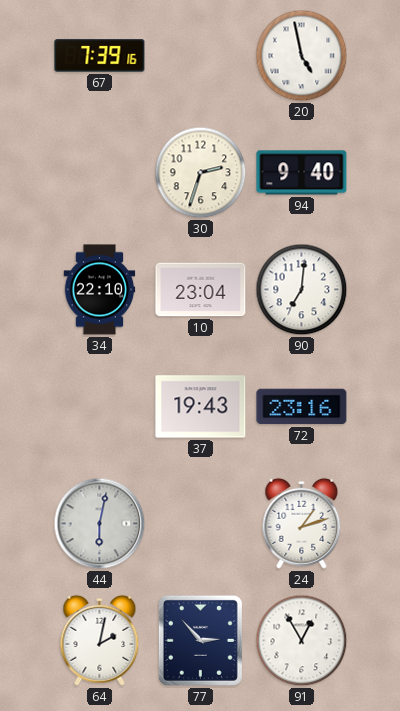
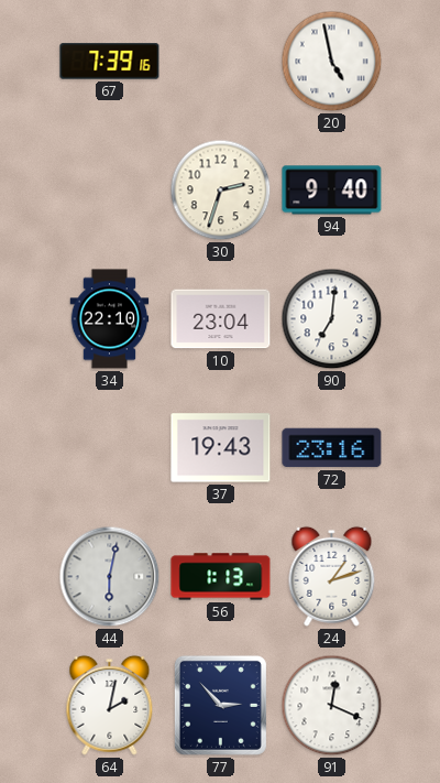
56: none -> 1:13 (221, 577)
91: 12:55 -> 12:19 (332, 706)
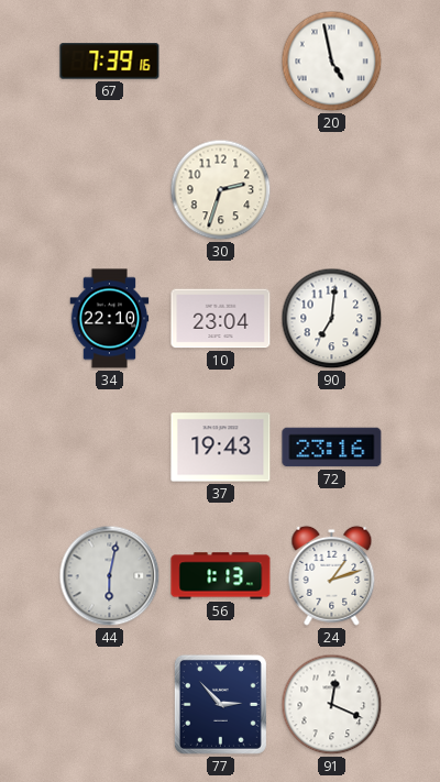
94: 9:40 -> none (332, 191)
64: 2:02 -> none (110, 705)
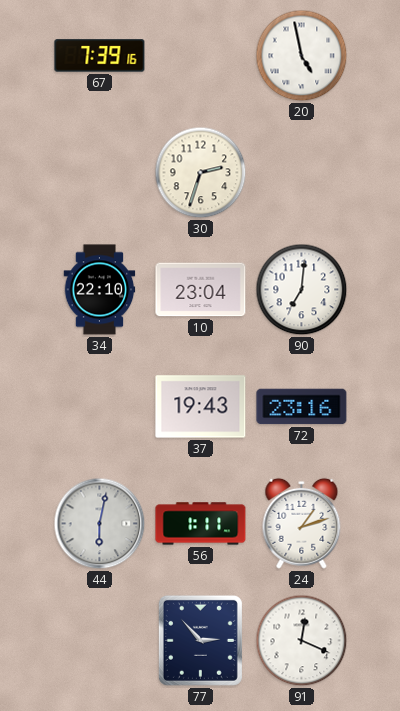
56: 1:13 -> 1:11 (201, 524)
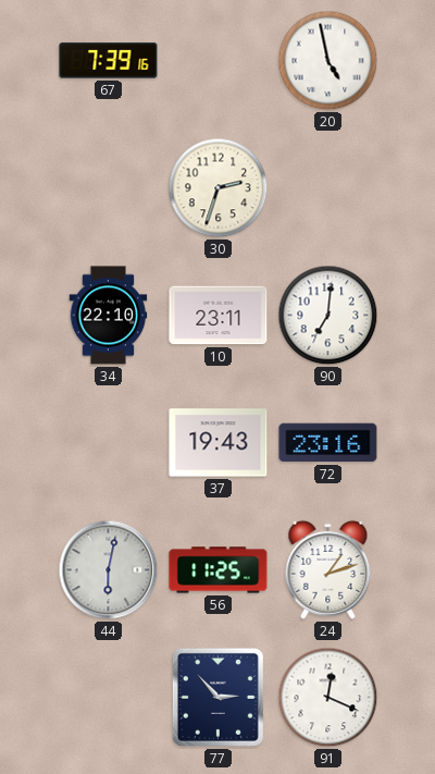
10: 23:04 -> 23:11 (219, 316)
56: 1:11 -> 11:25 (219, 570)
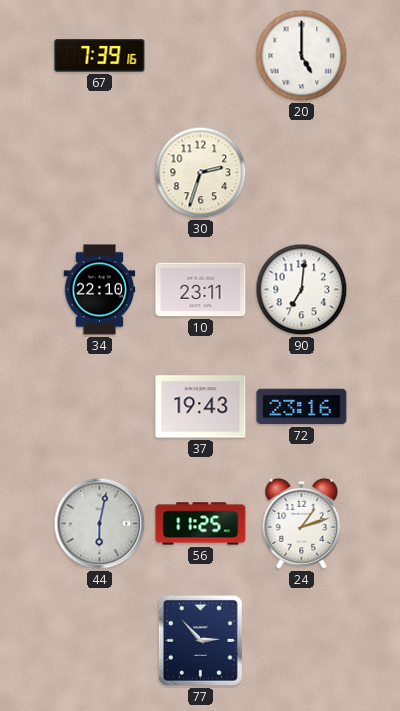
20: 4:58 -> 5:00 (302, 56)
91: 12:19 -> none (328, 698)
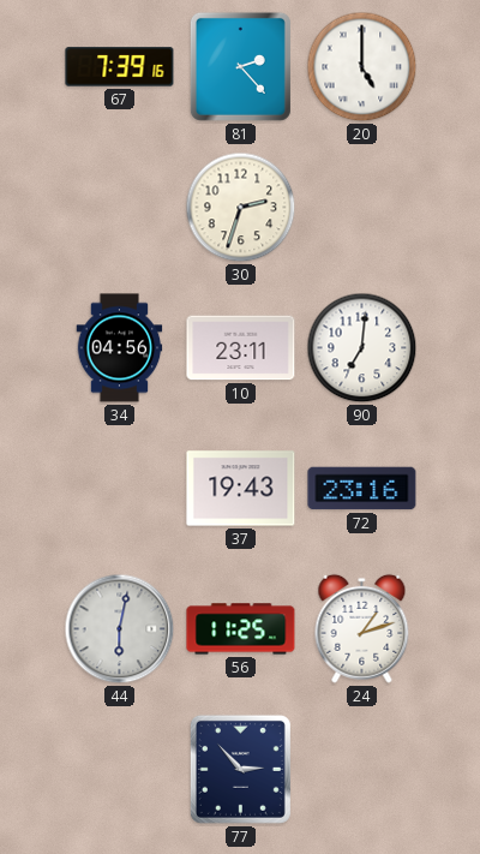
81: none -> 2:23 (240, 66)
34: 22:10 -> 04:56 (120, 348)
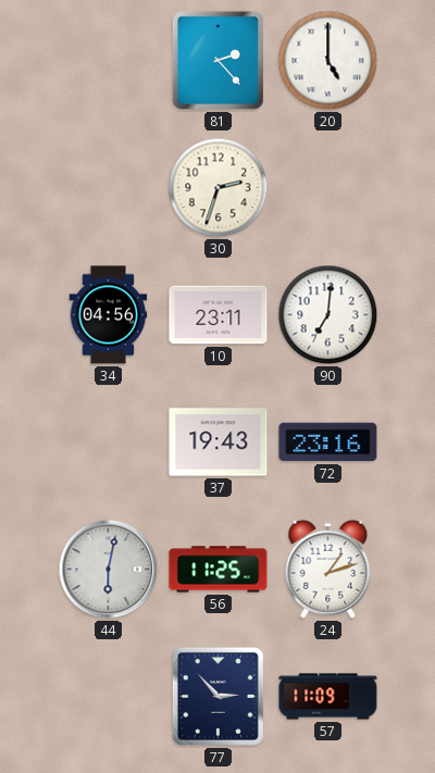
67: 7:39 -> none (120, 67)
57: none -> 11:09 (328, 697)
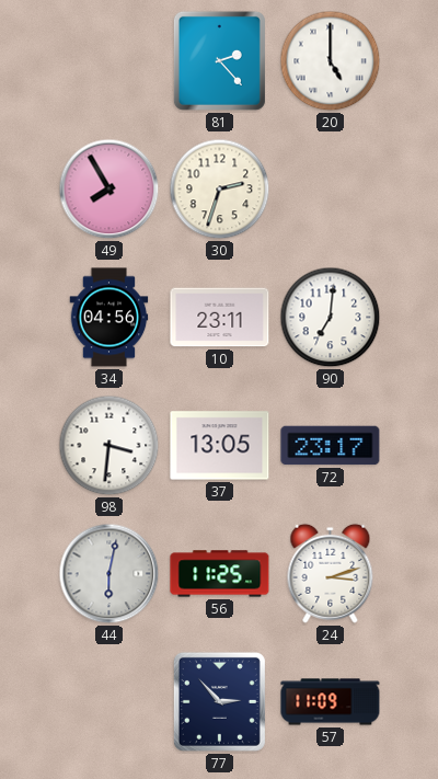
49: none -> 7:55 (109, 190)
98: none -> 3:31 (109, 446)
37: 19:43 -> 13:05 (220, 446)
72: 23:16 -> 23:17 (331, 446)
24: 1:12 -> 3:12 (331, 573)
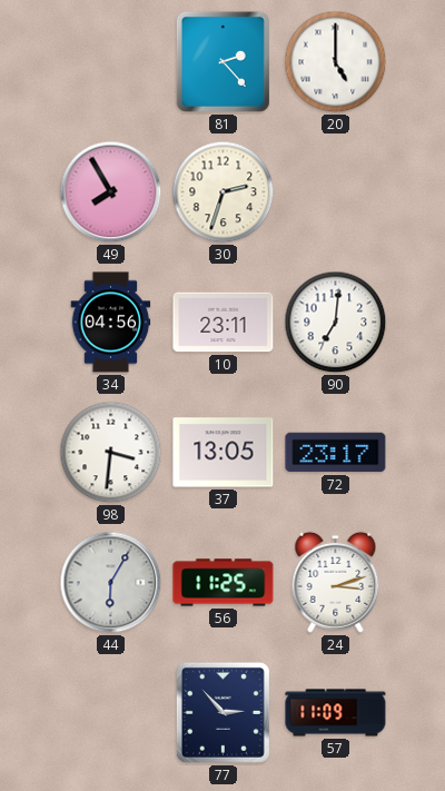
44: 6:02 -> 6:05 (111, 583)
